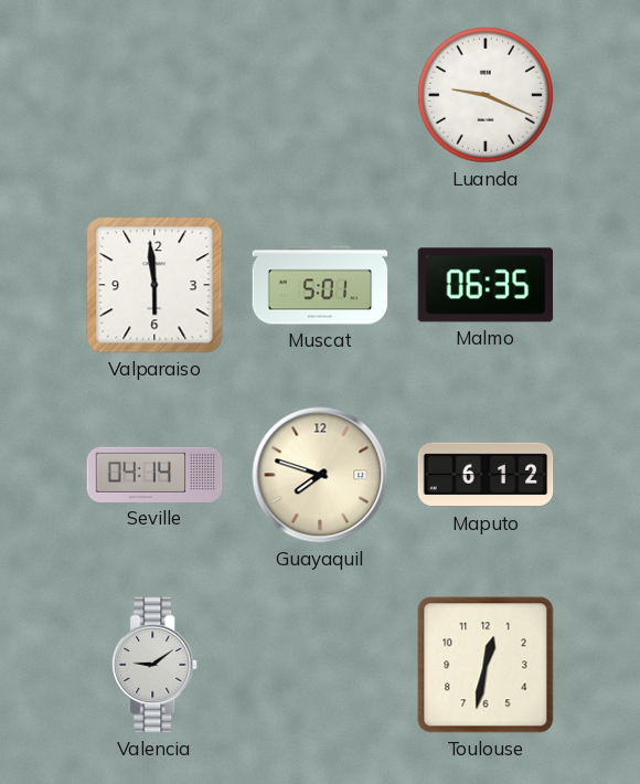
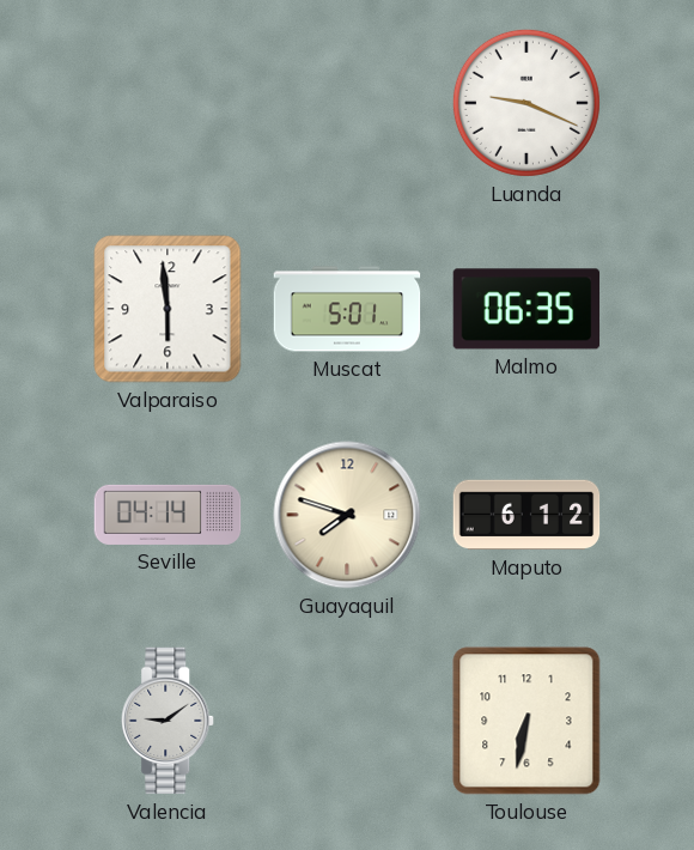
Toulouse: 12:32 -> 6:32 (526, 721)
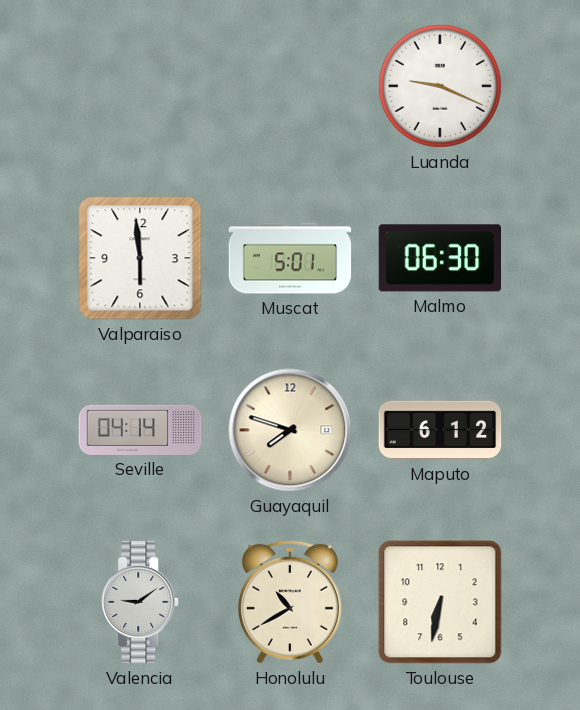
Malmo: 06:35 -> 06:30 (440, 258)
Honolulu: none -> 10:40 (290, 602)
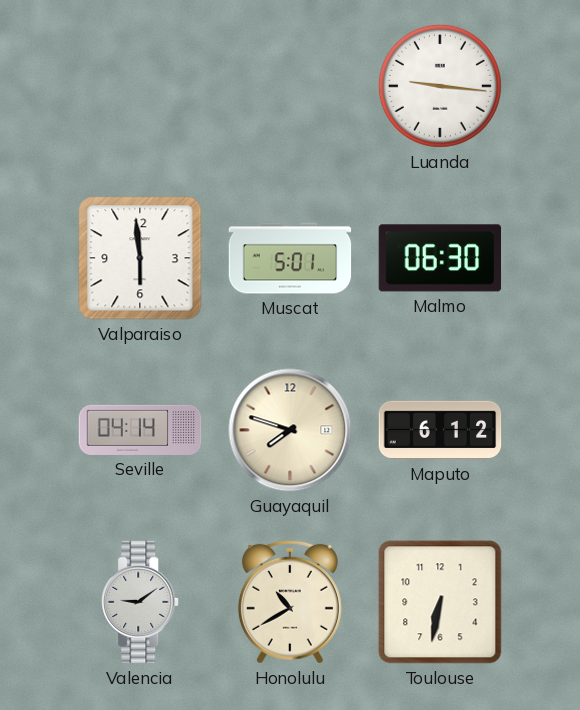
Luanda: 9:19 -> 9:16 (440, 86)
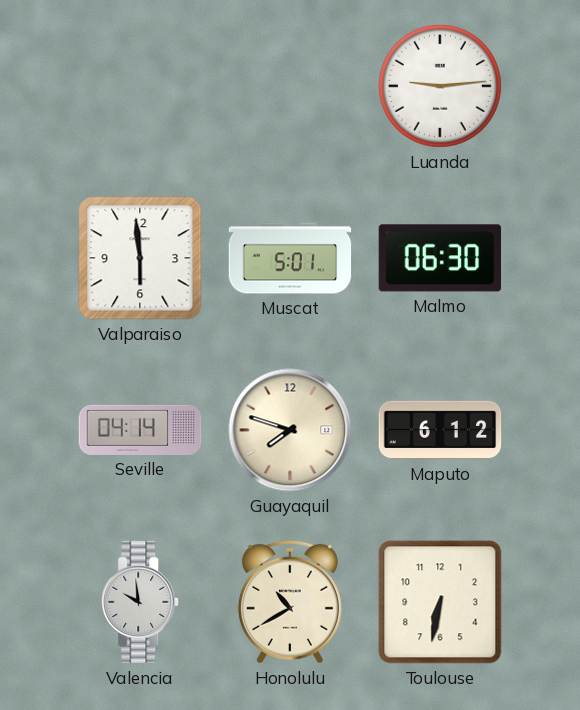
Luanda: 9:16 -> 9:14 (440, 86)
Valencia: 9:09 -> 9:59 (141, 602)
